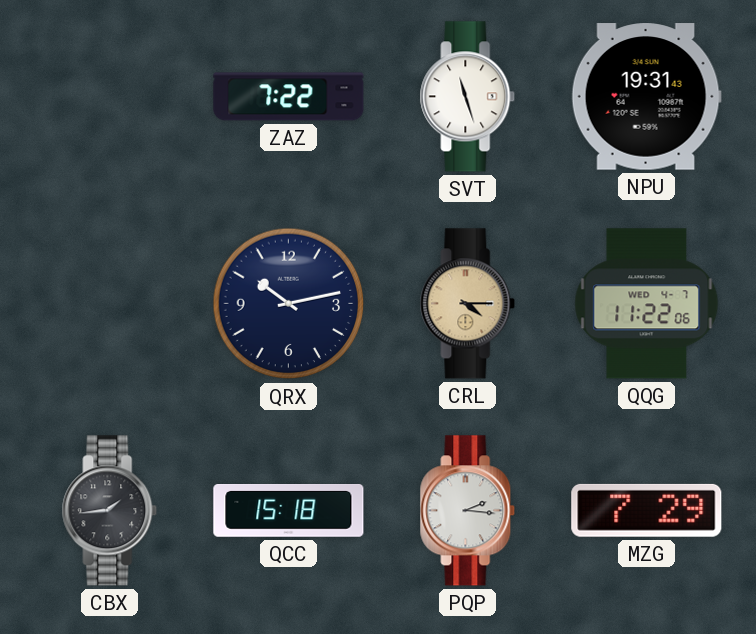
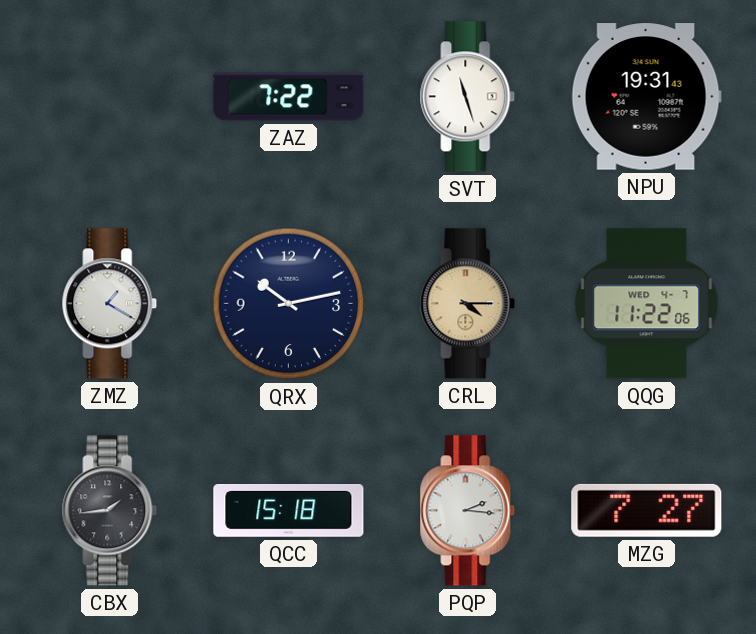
ZMZ: none -> 1:20 (110, 304)
MZG: 7:29 -> 7:27 (647, 510)
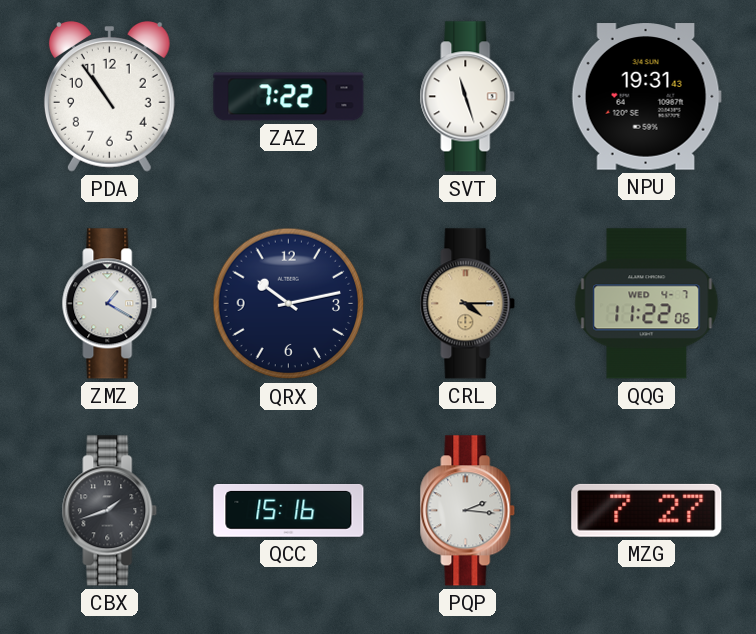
PDA: none -> 10:54 (109, 97)
CBX: 1:44 -> 1:42 (110, 511)
QCC: 15:18 -> 15:16 (289, 511)
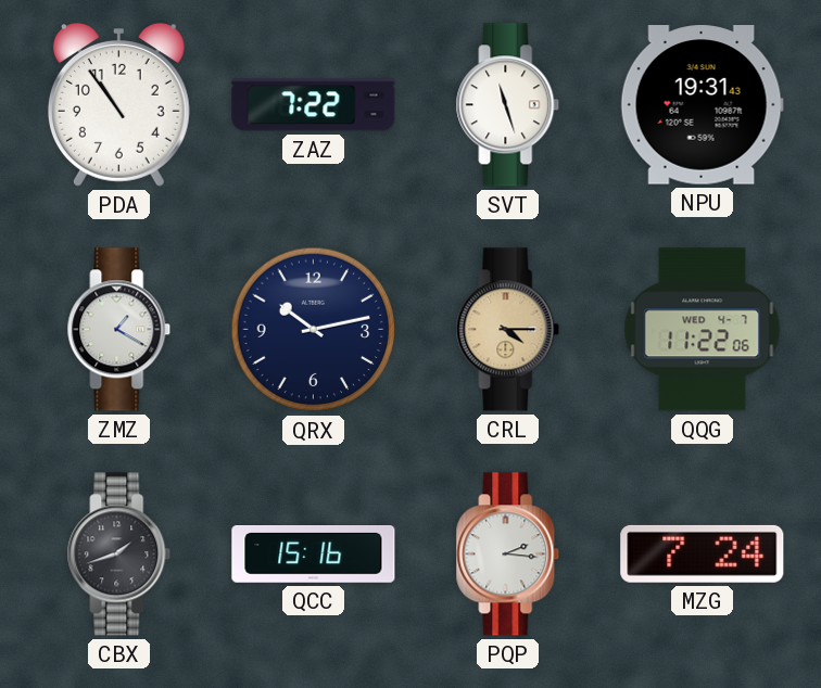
MZG: 7:27 -> 7:24 (703, 553)
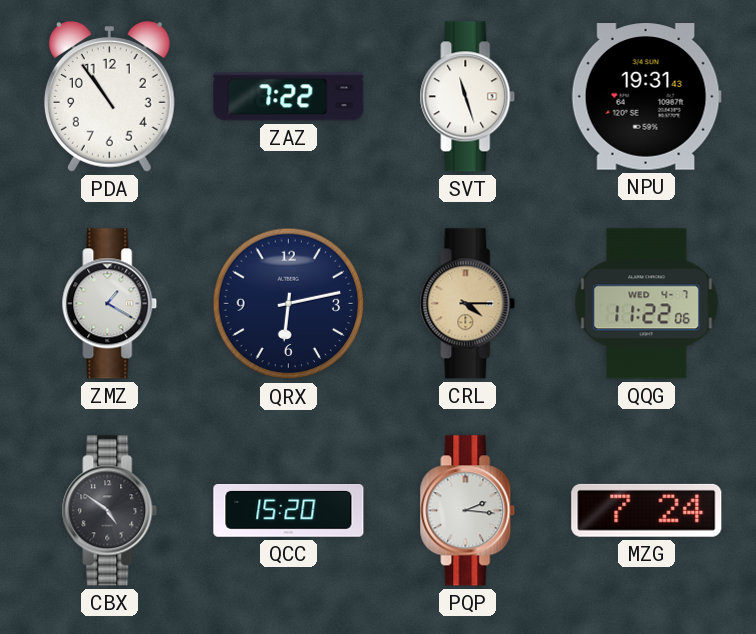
QRX: 10:13 -> 6:13 (289, 304)
CBX: 1:42 -> 4:51 (110, 511)
QCC: 15:16 -> 15:20 (289, 511)
